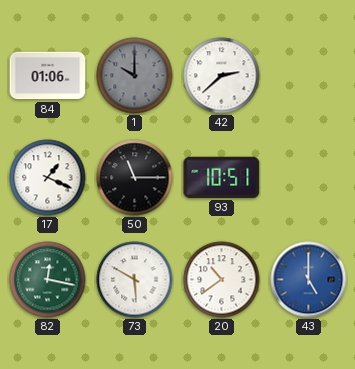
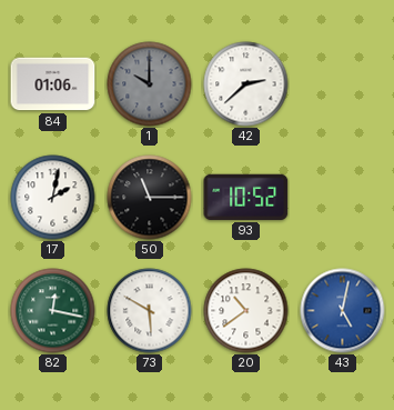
17: 1:19 -> 2:02 (53, 198)
93: 10:51 -> 10:52 (246, 197)
43: 5:00 -> 5:02 (343, 311)
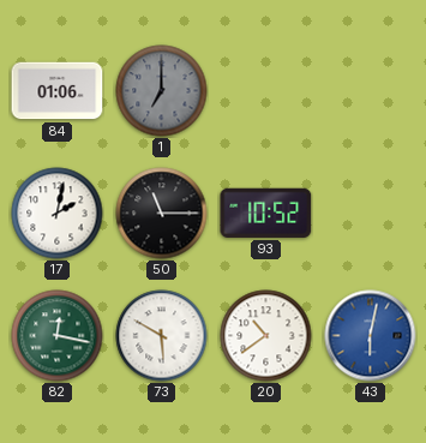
1: 10:00 -> 7:00 (162, 91)
42: 2:38 -> none (246, 84)
43: 5:02 -> 6:02 (371, 336)
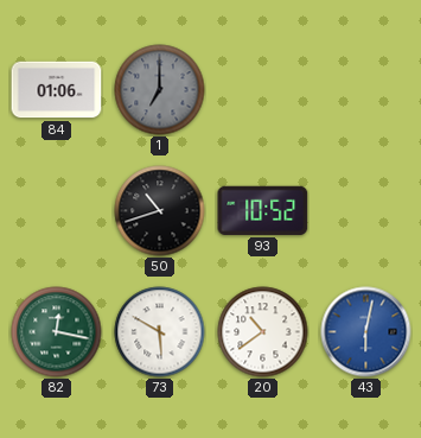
17: 2:02 -> none (58, 214)
50: 11:15 -> 10:42 (160, 211)
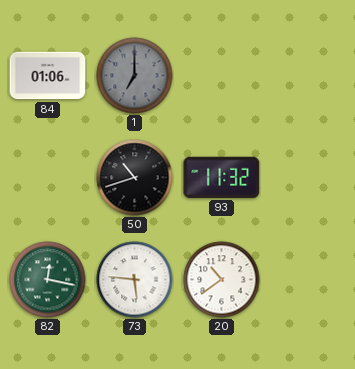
93: 10:52 -> 11:32 (222, 177)
73: 5:50 -> 5:46 (135, 280)
43: 6:02 -> none (366, 332)
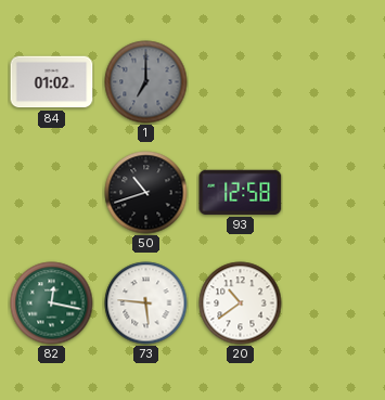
84: 01:06 -> 01:02 (52, 82)
93: 11:32 -> 12:58 (241, 192)
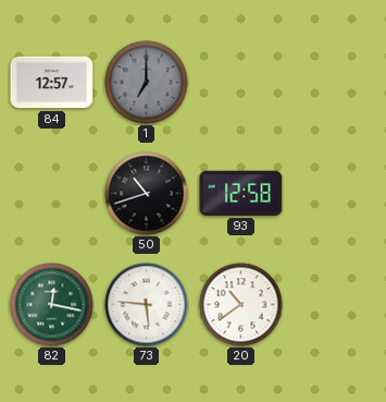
84: 01:02 -> 12:57 (52, 83)
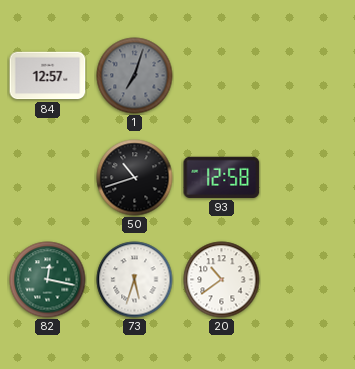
1: 7:00 -> 7:03 (135, 76)
73: 5:46 -> 5:33 (135, 280)
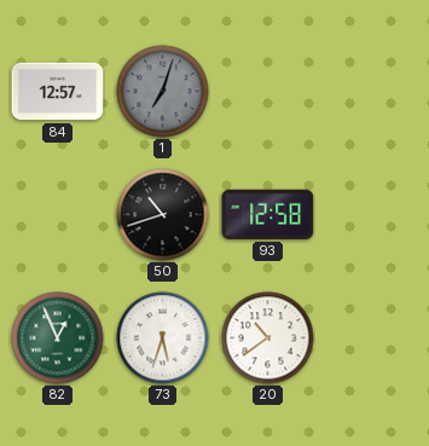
82: 12:17 -> 12:56 (58, 338)
